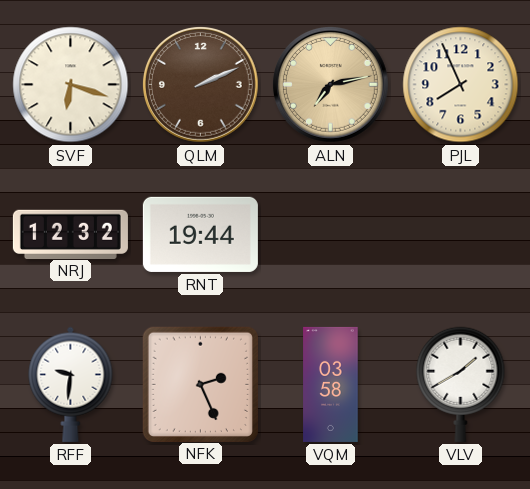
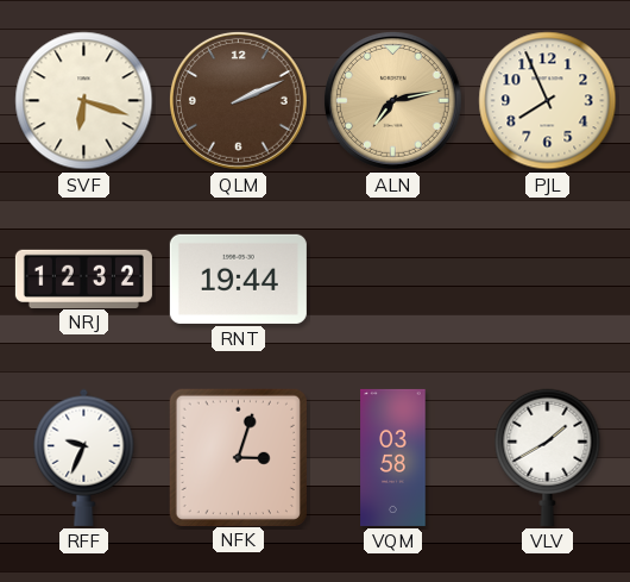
RFF: 9:31 -> 9:34 (84, 457)
NFK: 2:26 -> 3:03 (238, 457)
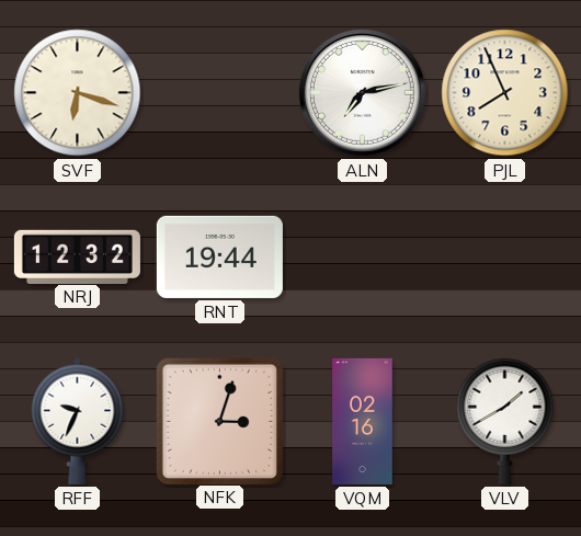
QLM: 2:11 -> none (238, 100)
ALN dial: champagne -> white (362, 92)
VQM: 03:58 -> 02:16 (363, 421)
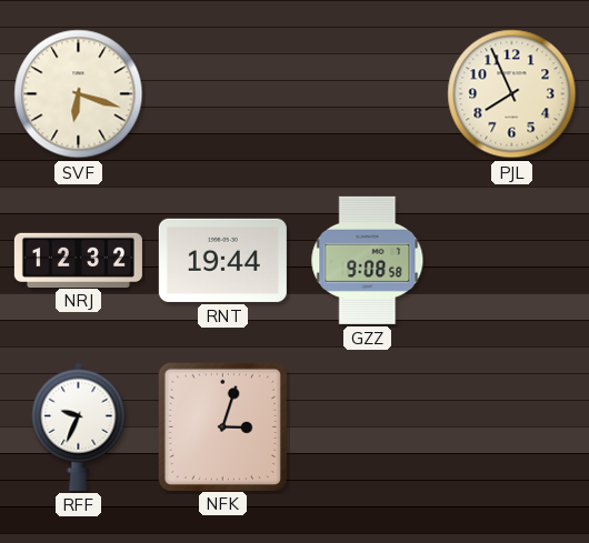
ALN: 7:13 -> none (362, 92)
GZZ: none -> 9:08 (368, 260)
VQM: 02:16 -> none (363, 421)
VLV: 1:40 -> none (505, 421)
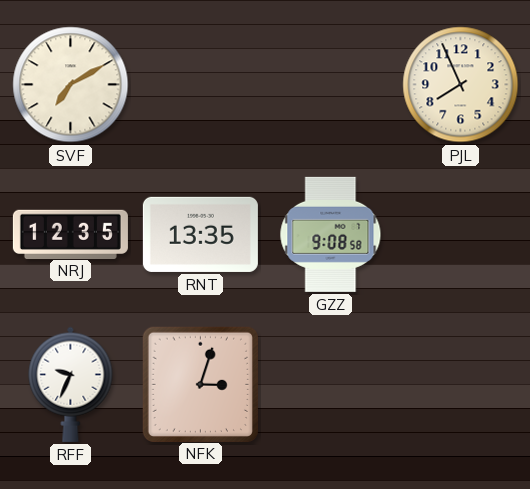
SVF: 6:18 -> 7:10 (71, 85)
NRJ: 12:32 -> 12:35 (70, 234)
RNT: 19:44 -> 13:35 (200, 234)
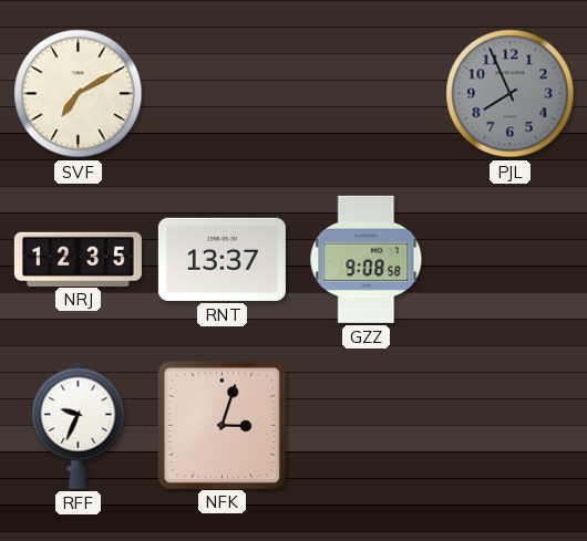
PJL dial: cream -> grey (511, 94)
RNT: 13:35 -> 13:37 (222, 259)
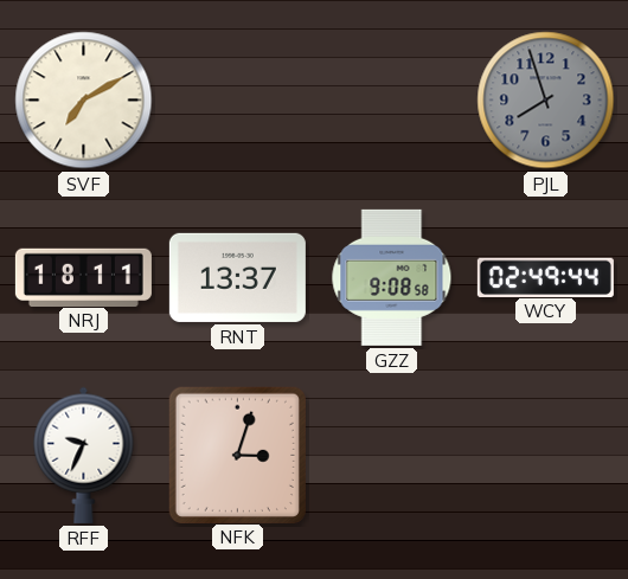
PJL: 7:56 -> 7:57 (546, 101)
NRJ: 12:35 -> 18:11 (83, 277)
WCY: none -> 02:49 (545, 277)
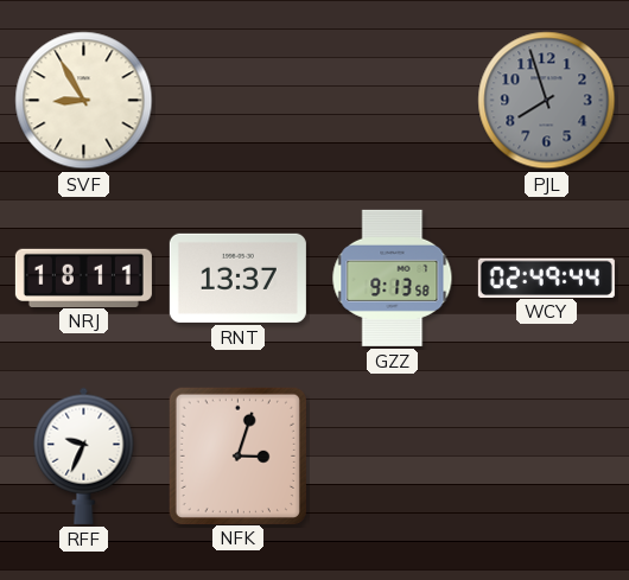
SVF: 7:10 -> 8:55 (84, 101)
GZZ: 9:08 -> 9:13 (393, 278)
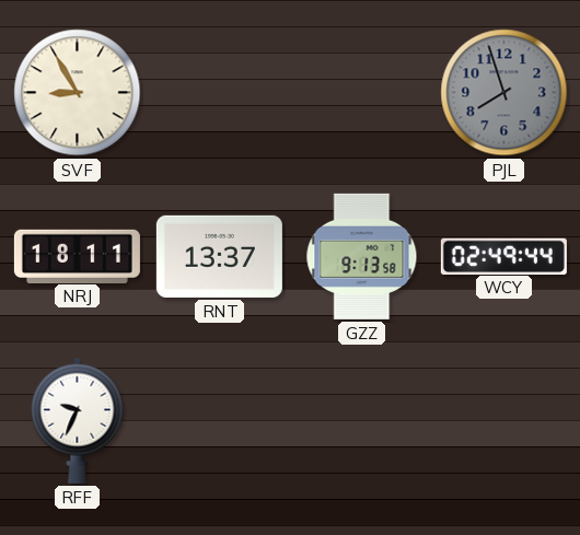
NFK: 3:03 -> none (237, 455)
